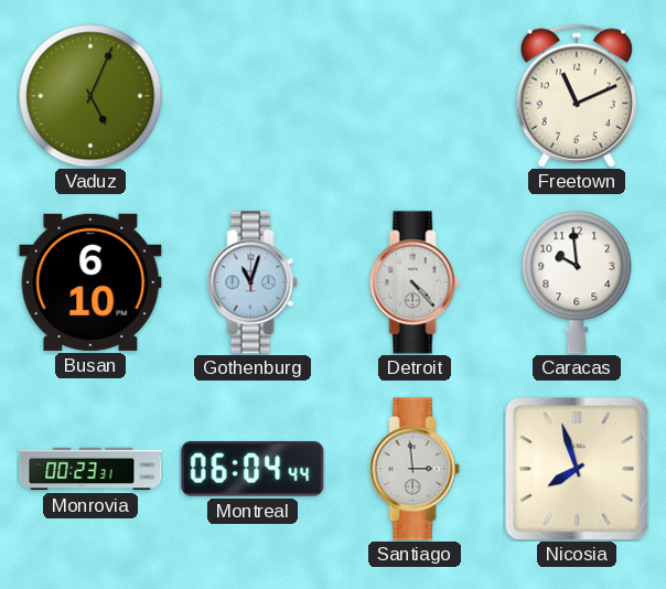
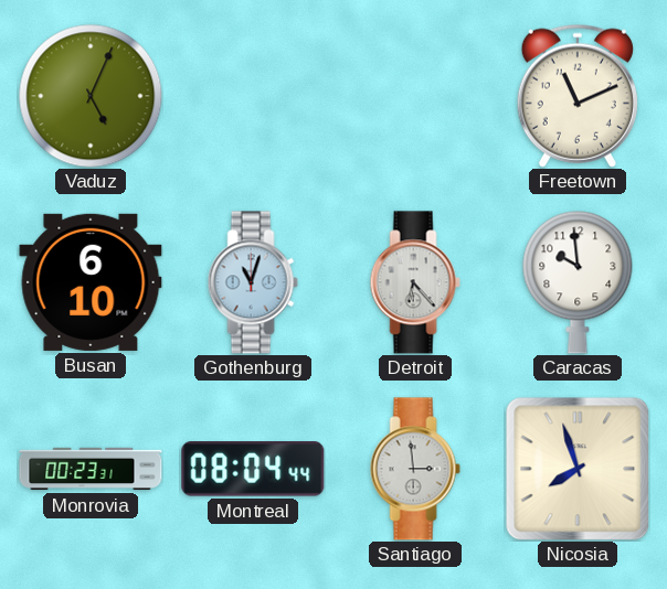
Detroit: 4:23 -> 6:23 (415, 282)
Montreal: 06:04 -> 08:04 (253, 469)
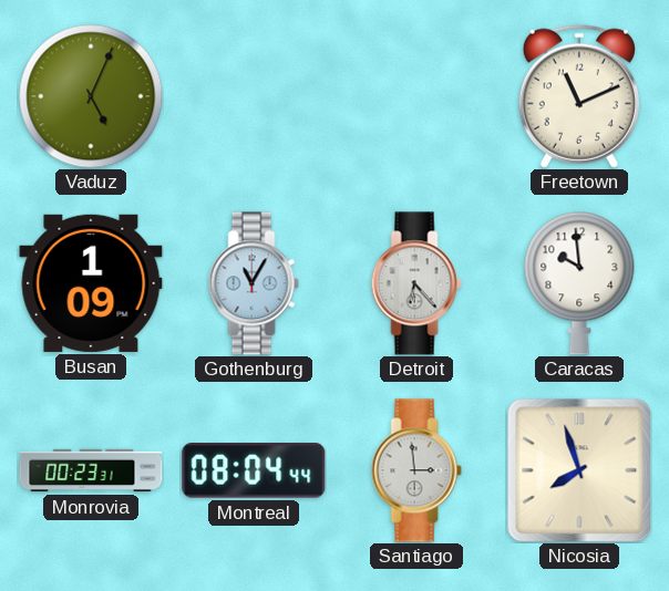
Busan: 6:10 -> 1:09 (91, 283)
Gothenburg: 11:03 -> 11:05 (254, 283)
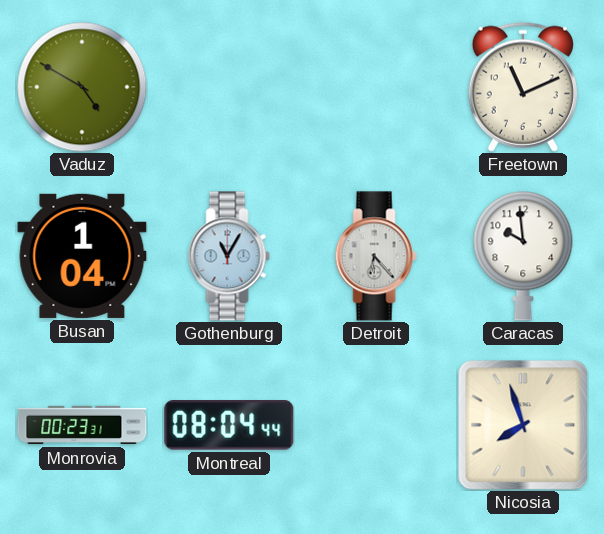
Vaduz: 5:04 -> 4:50 (82, 87)
Busan: 1:09 -> 1:04 (82, 256)
Santiago: 2:59 -> none (416, 470)
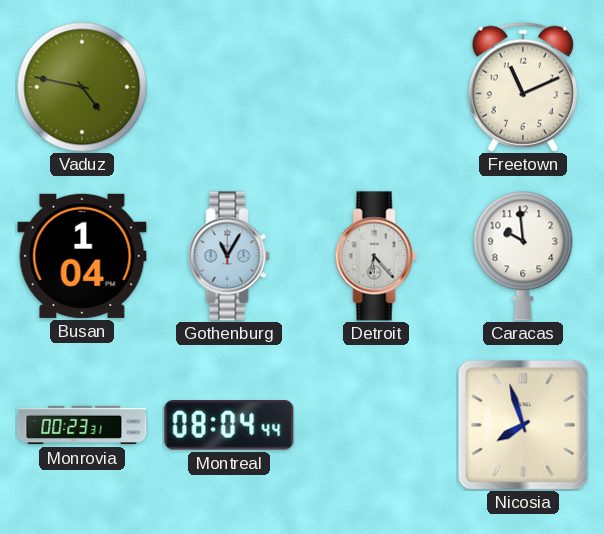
Vaduz: 4:50 -> 4:47 (82, 87)
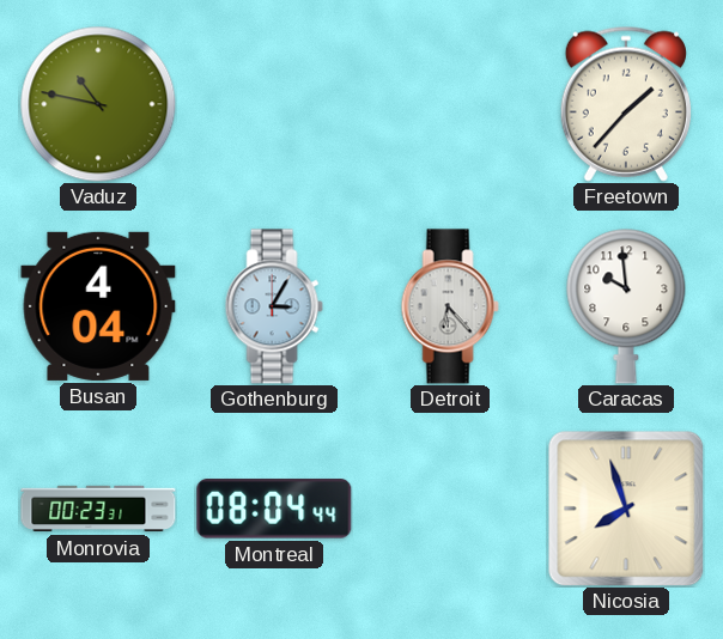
Vaduz: 4:47 -> 10:47 (98, 104)
Freetown: 11:11 -> 1:37 (626, 104)
Busan: 1:04 -> 4:04 (98, 306)
Gothenburg: 11:05 -> 3:05 (274, 306)
